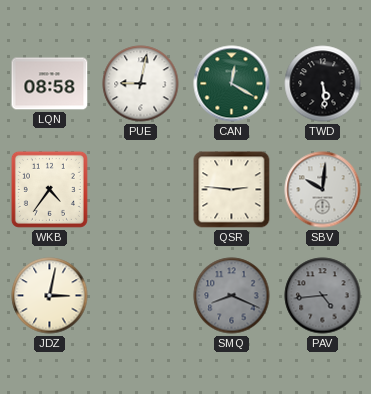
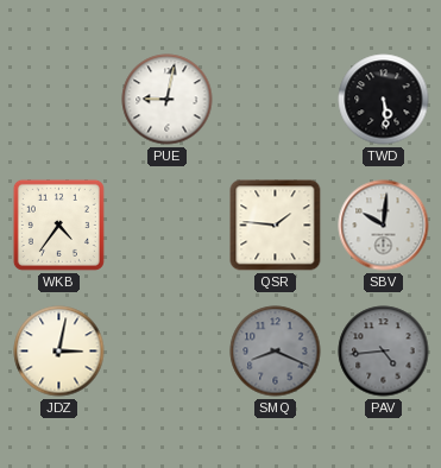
LQN: 08:58 -> none (50, 84)
CAN: 12:20 -> none (232, 84)
QSR: 2:46 -> 1:46 (276, 226)
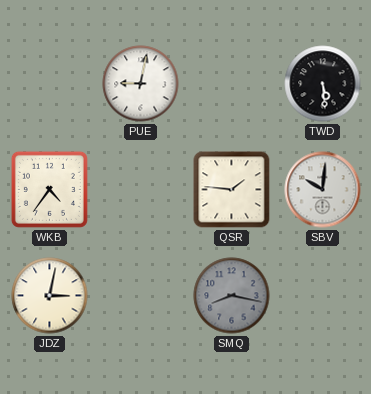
SMQ: 8:19 -> 8:17 (232, 296)
PAV: 4:44 -> none (384, 352)
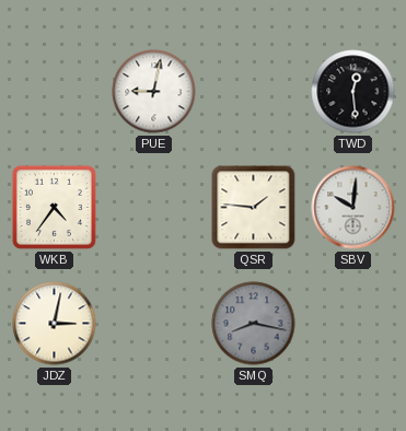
TWD: 5:29 -> 12:29 (353, 92)
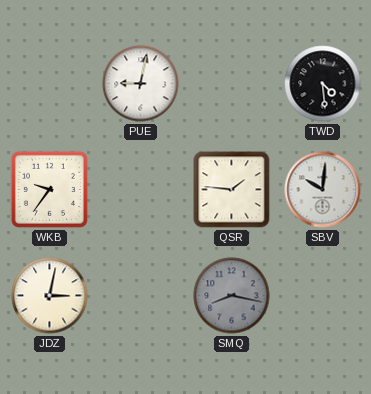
TWD: 12:29 -> 4:29 (323, 84)
WKB: 4:36 -> 9:36 (49, 189)
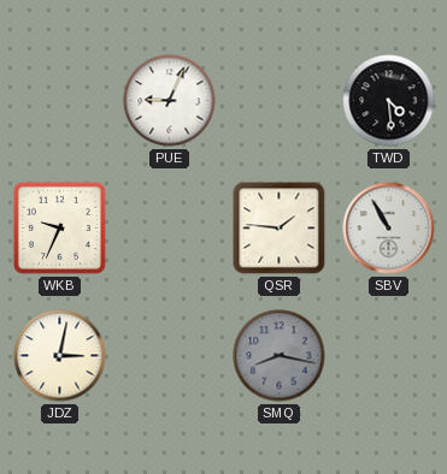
PUE: 9:02 -> 9:04 (170, 101)
WKB: 9:36 -> 9:34 (59, 227)
SBV: 10:01 -> 10:55 (389, 229)
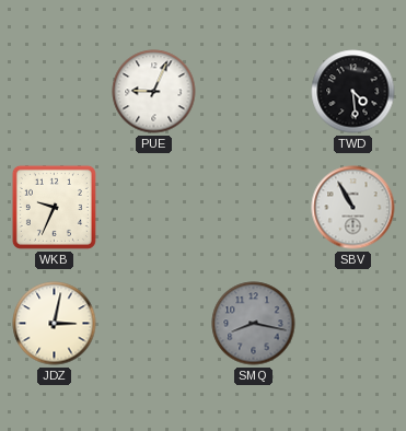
QSR: 1:46 -> none (280, 229)
